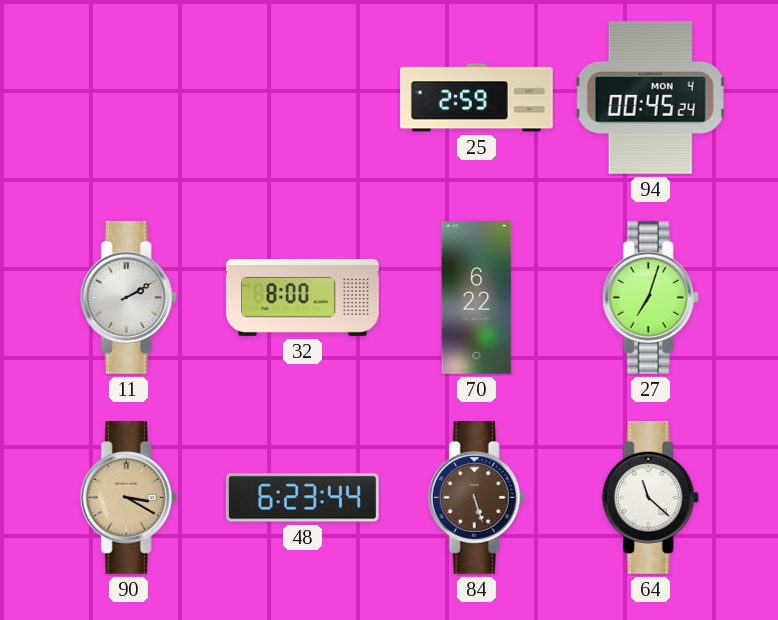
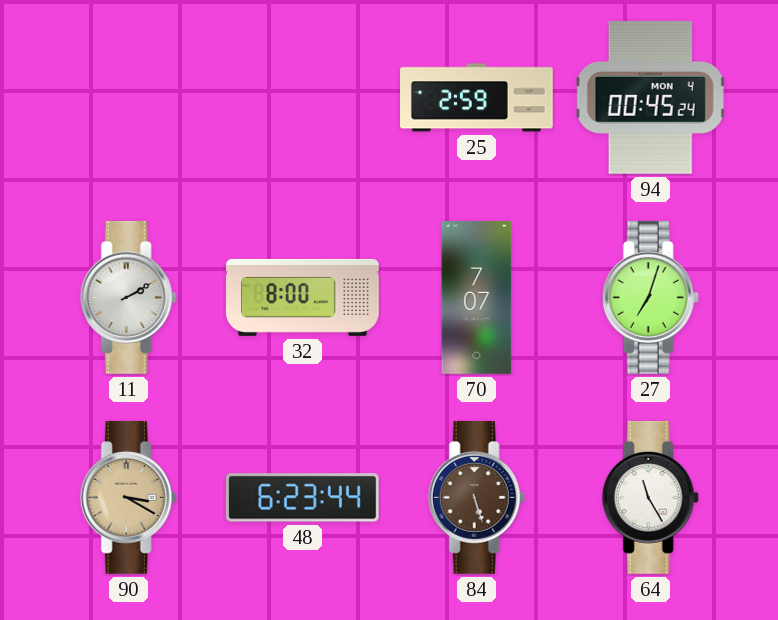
70: 6:22 -> 7:07 (477, 298)
64: 11:22 -> 11:25 (650, 497)
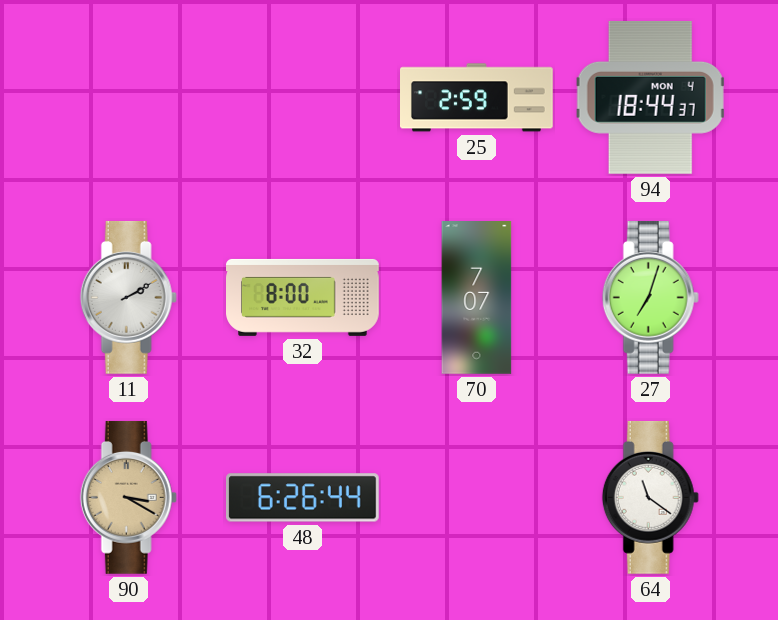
94: 00:45 -> 18:44 (651, 97)
48: 6:23 -> 6:26 (303, 498)
84: 5:27 -> none (476, 497)
64: 11:25 -> 11:21 (650, 497)
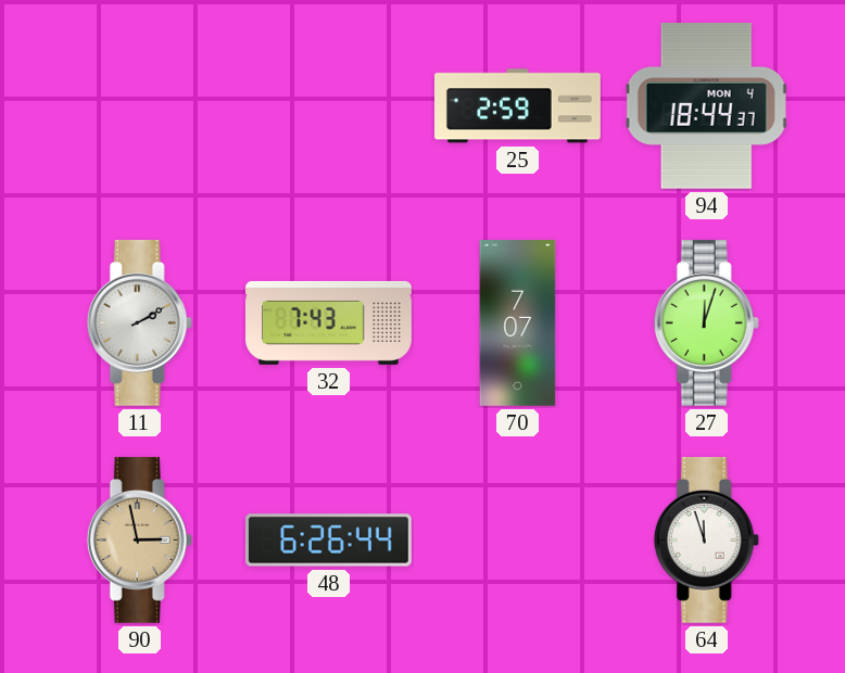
32: 8:00 -> 7:43 (329, 322)
27: 7:03 -> 12:03 (706, 322)
90: 3:20 -> 2:58 (139, 539)
64: 11:21 -> 11:57 (706, 539)
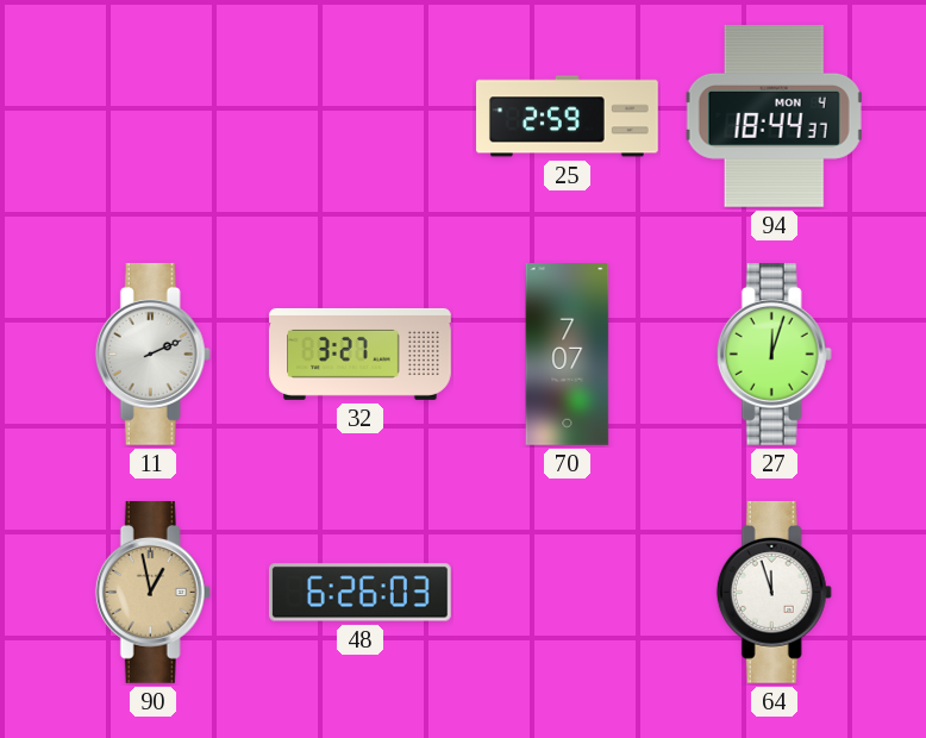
11: 2:10 -> 2:11 (152, 354)
32: 7:43 -> 3:27 (361, 354)
90: 2:58 -> 12:58 (152, 592)
48: 6:26:44 -> 6:26:03 (361, 593)
